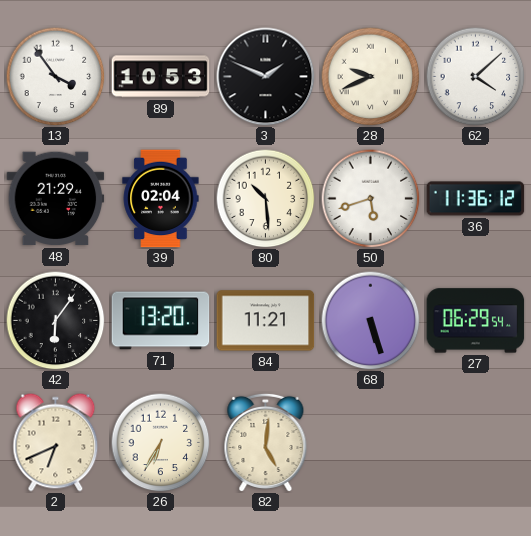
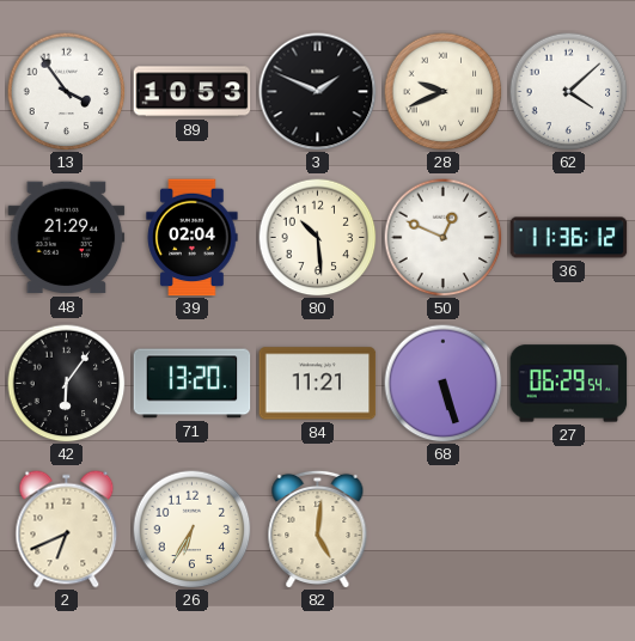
50: 5:42 -> 12:49 (444, 238)
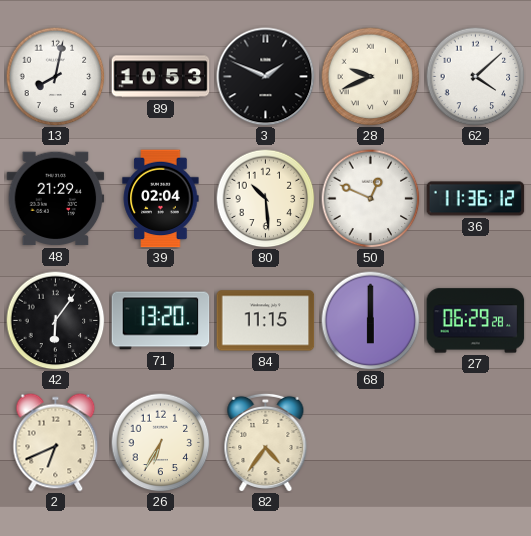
13: 3:54 -> 8:02 (56, 77)
84: 11:21 -> 11:15 (266, 321)
68: 5:27 -> 6:00 (371, 321)
27: 06:29:54 -> 06:29:28 (476, 321)
82: 5:01 -> 4:36 (266, 442)
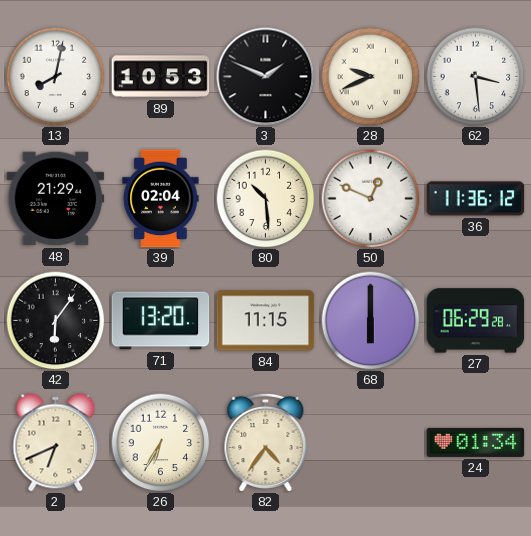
62: 4:08 -> 3:29 (476, 77)
24: none -> 01:34 (476, 442)
